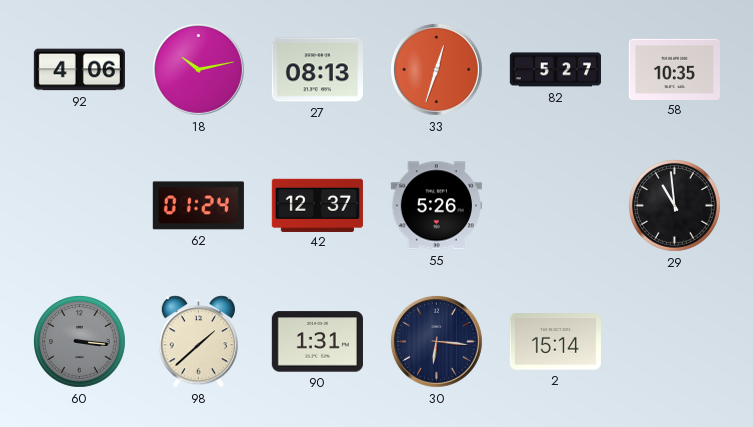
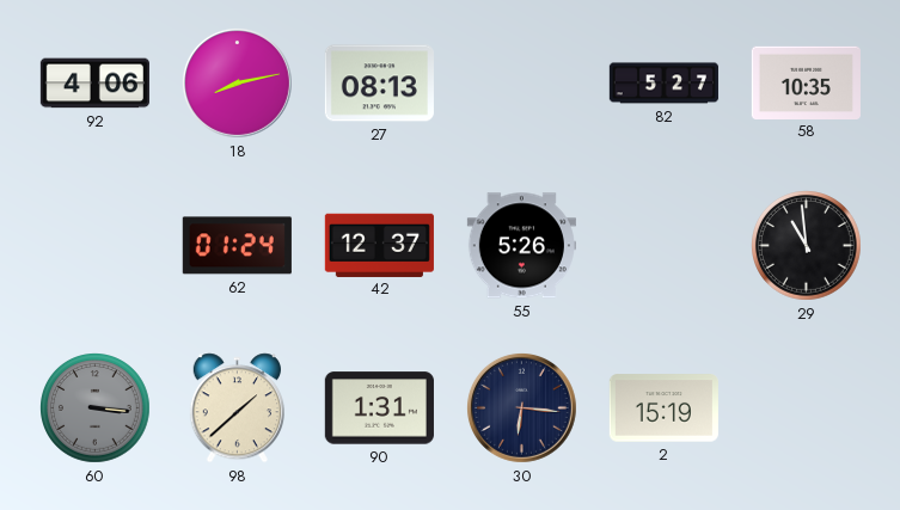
18: 10:13 -> 8:13 (237, 82)
33: 12:33 -> none (436, 69)
2: 15:14 -> 15:19 (663, 408)
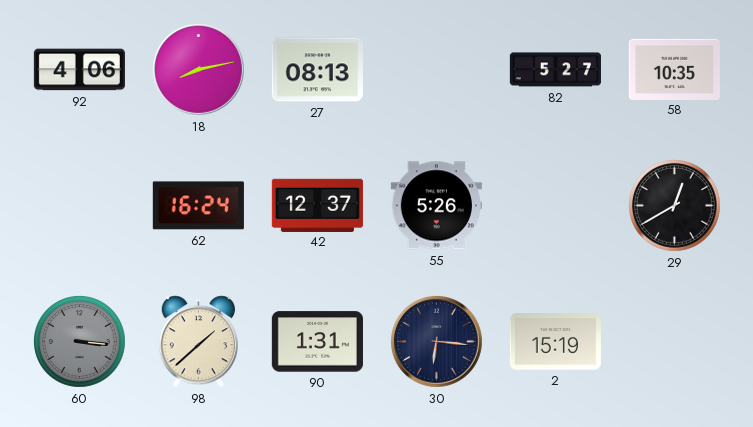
62: 01:24 -> 16:24 (198, 206)
29: 10:59 -> 12:40 (675, 206)
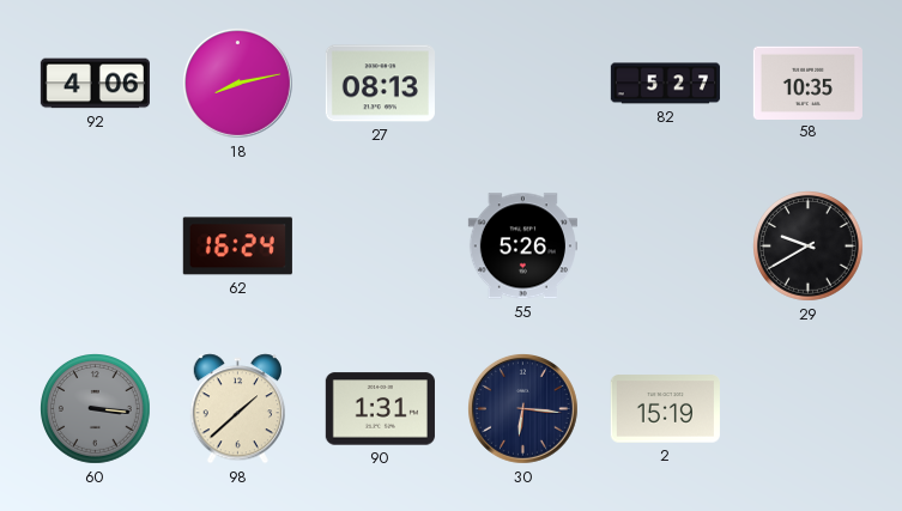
42: 12:37 -> none (317, 205)
29: 12:40 -> 9:40 (809, 247)
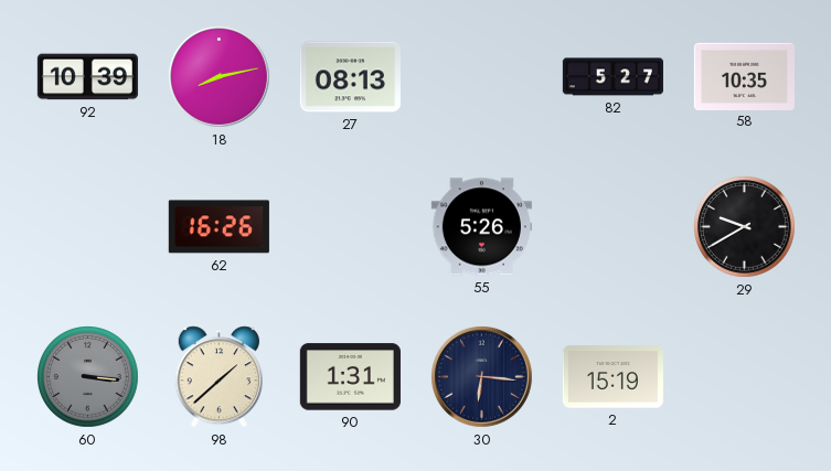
92: 4:06 -> 10:39 (87, 77)
62: 16:24 -> 16:26 (219, 227)
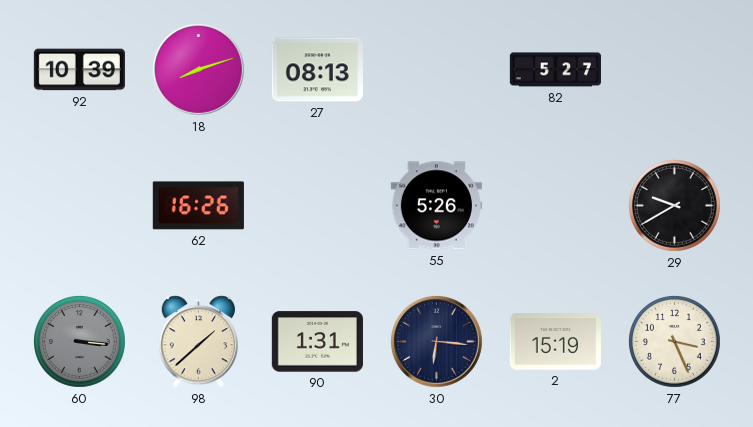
18: 8:13 -> 8:12 (198, 69)
58: 10:35 -> none (744, 76)
77: none -> 3:26 (675, 342)
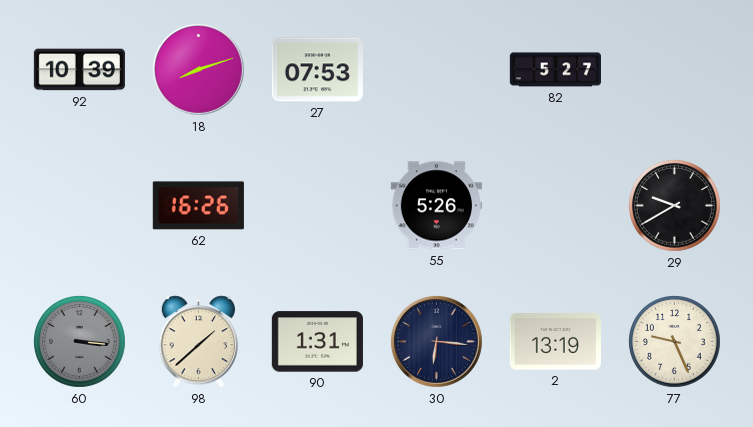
27: 08:13 -> 07:53 (317, 70)
2: 15:19 -> 13:19 (555, 342)
77: 3:26 -> 9:26 (675, 342)
